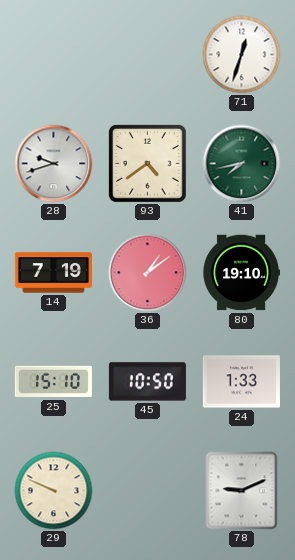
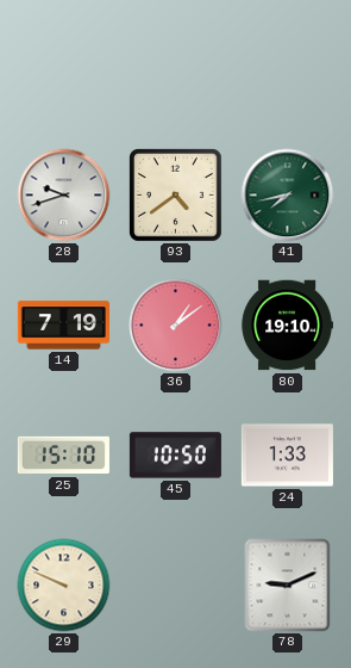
71: 12:33 -> none (242, 55)
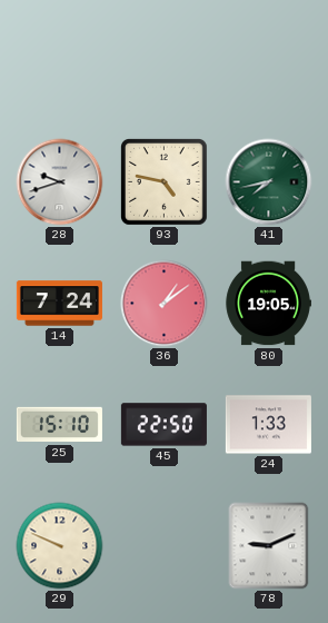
93: 4:39 -> 4:47 (165, 182)
14: 7:19 -> 7:24 (59, 304)
80: 19:10 -> 19:05 (268, 304)
45: 10:50 -> 22:50 (163, 425)
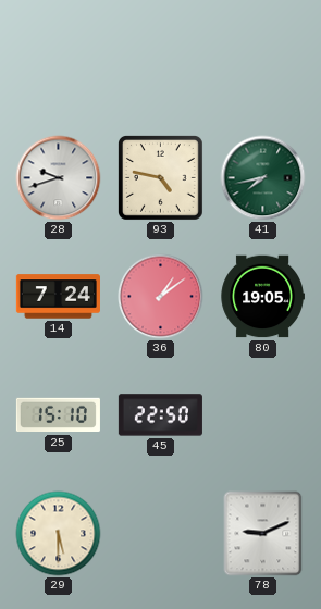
24: 1:33 -> none (268, 425)
29: 9:49 -> 5:30 (59, 534)
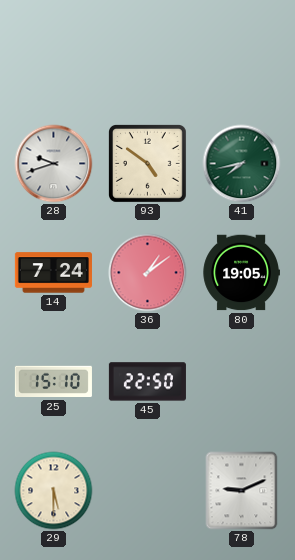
93: 4:47 -> 4:51 (148, 164)
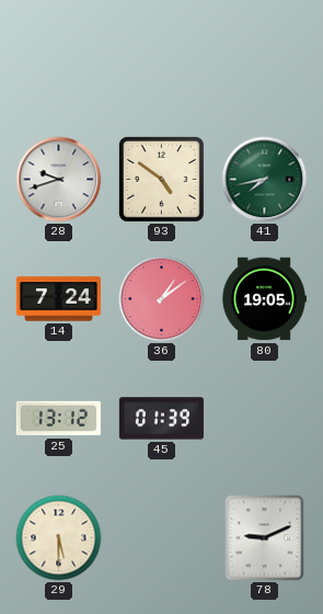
25: 15:10 -> 13:12 (58, 419)
45: 22:50 -> 01:39 (161, 419)
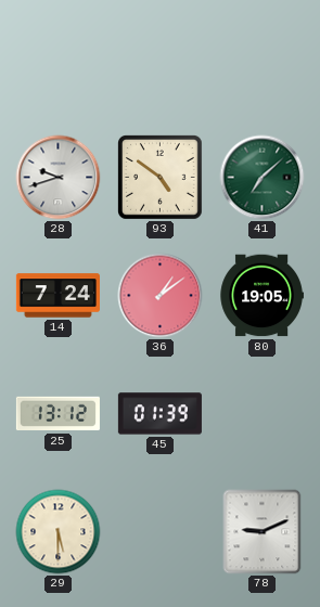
41: 7:43 -> 7:08 (263, 178)
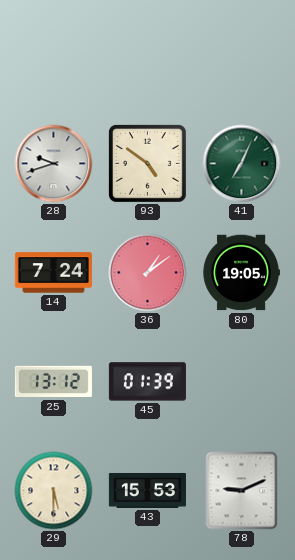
41: 7:08 -> 7:04 (242, 164)
43: none -> 15:53 (147, 490)
